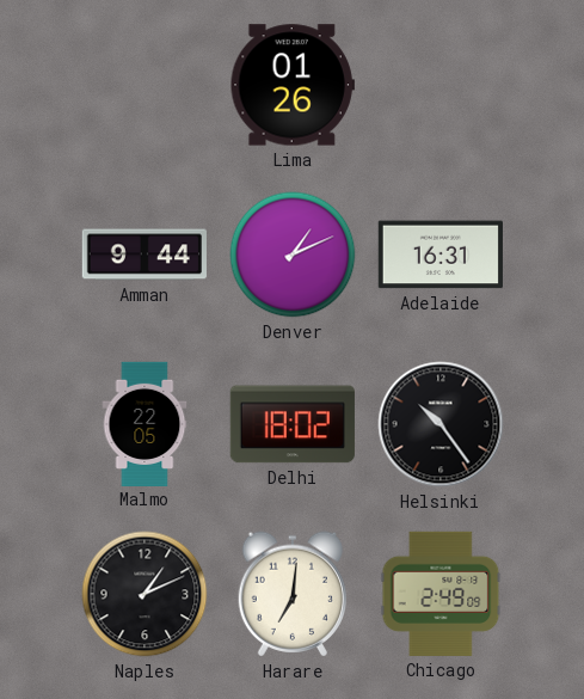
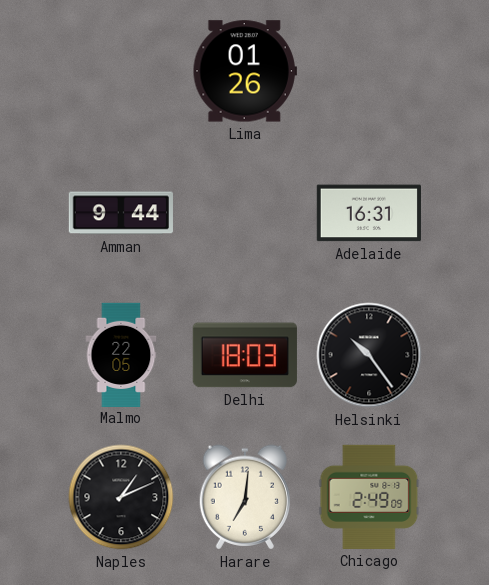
Denver: 1:11 -> none (293, 255)
Delhi: 18:02 -> 18:03 (245, 355)
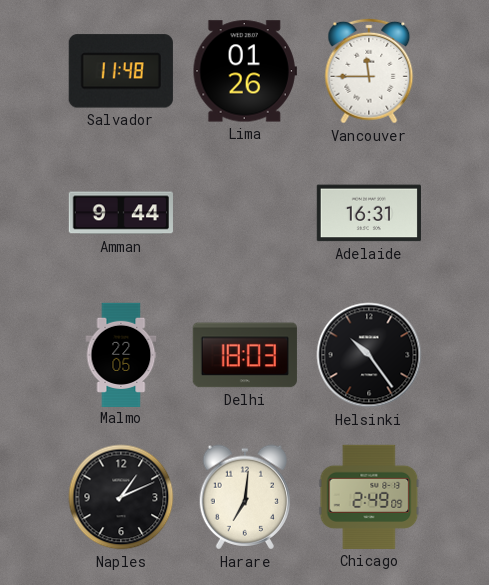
Salvador: none -> 11:48 (121, 71)
Vancouver: none -> 11:45 (369, 71)
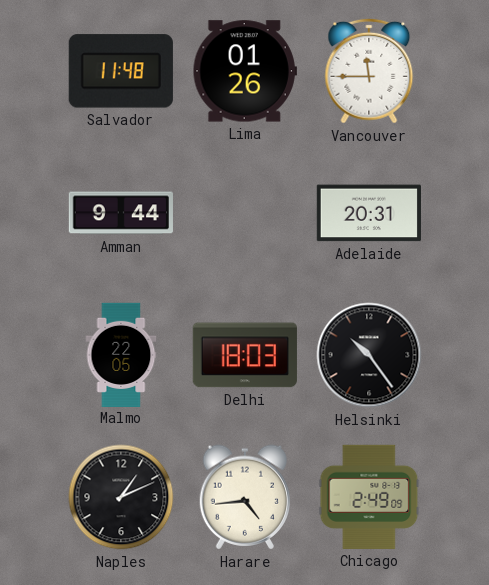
Adelaide: 16:31 -> 20:31 (369, 213)
Harare: 7:01 -> 4:44 (244, 497)
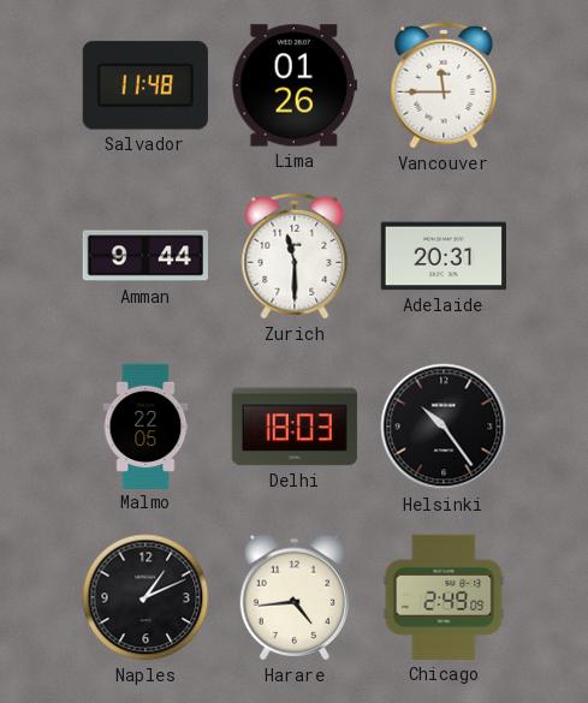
Zurich: none -> 11:30 (295, 256)
